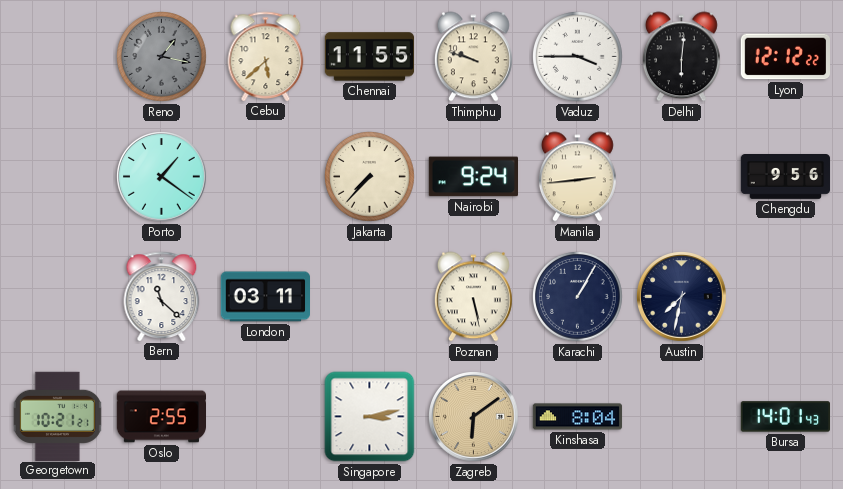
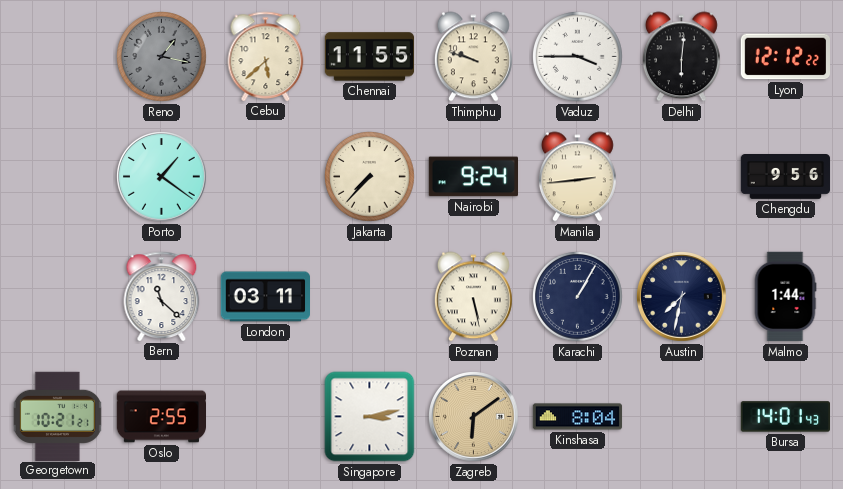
Malmo: none -> 1:44 (785, 297)
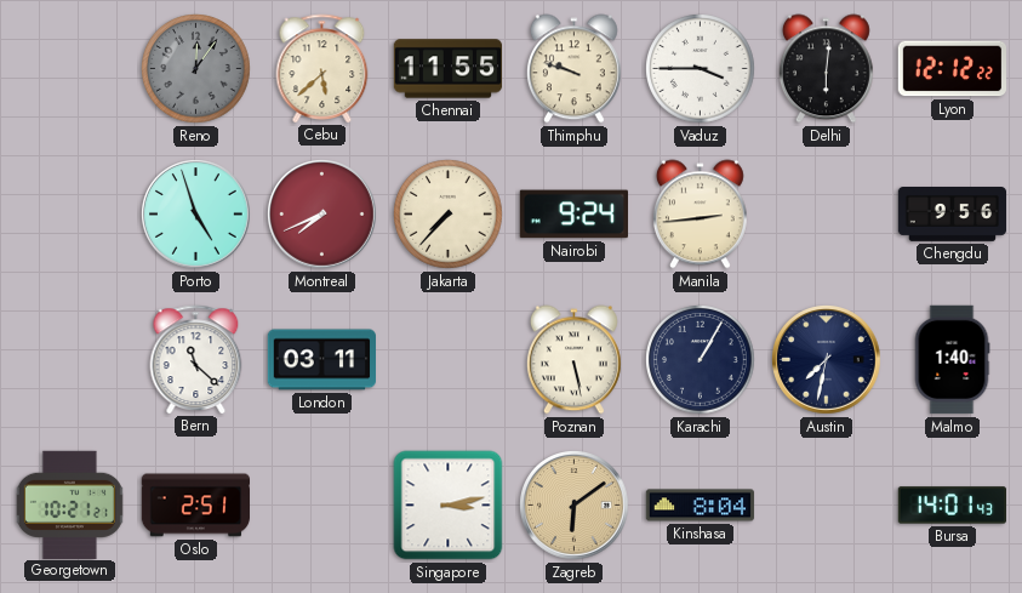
Reno: 1:17 -> 12:06 (196, 69)
Porto: 1:21 -> 4:57 (196, 215)
Montreal: none -> 7:41 (322, 215)
Malmo: 1:44 -> 1:40 (952, 360)
Oslo: 2:55 -> 2:51 (195, 506)
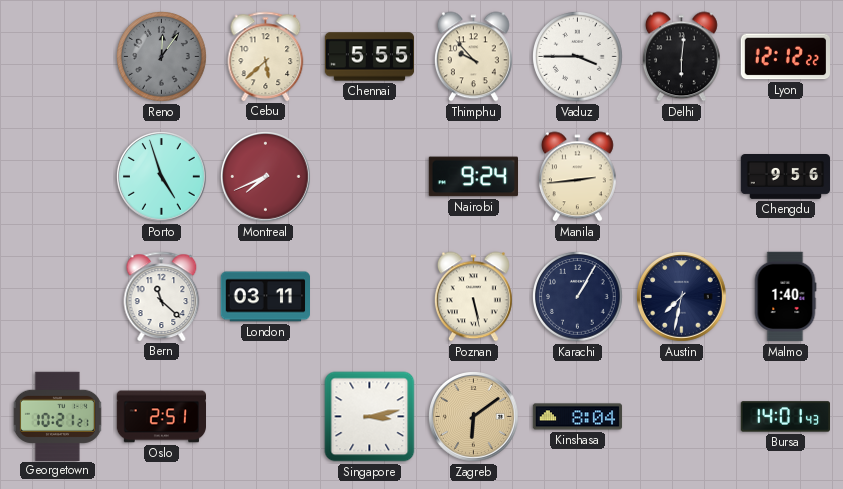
Chennai: 11:55 -> 5:55 (370, 57)
Thimphu: 9:48 -> 9:53 (473, 57)
Jakarta: 7:37 -> none (449, 215)
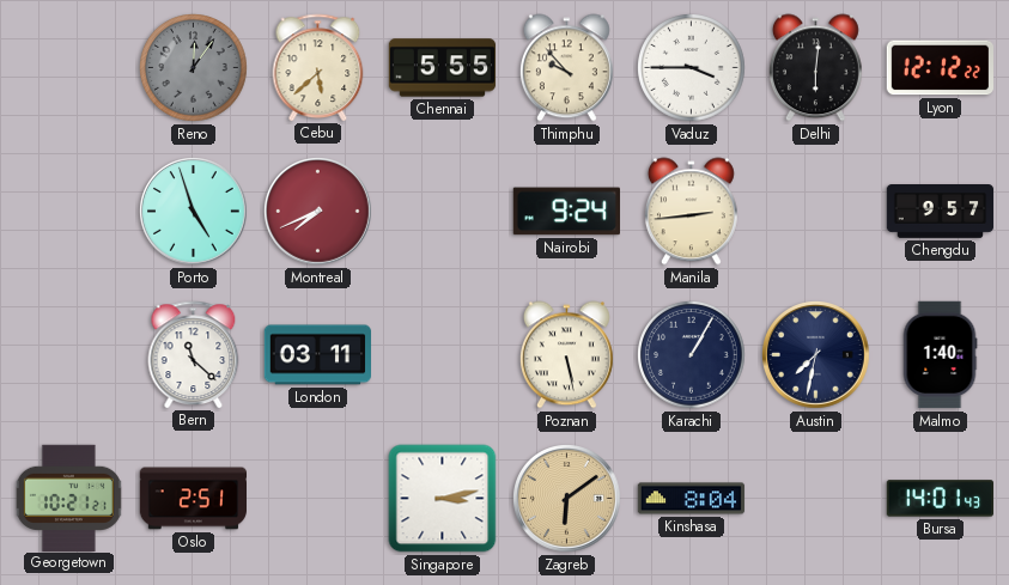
Chengdu: 9:56 -> 9:57 (941, 212)
